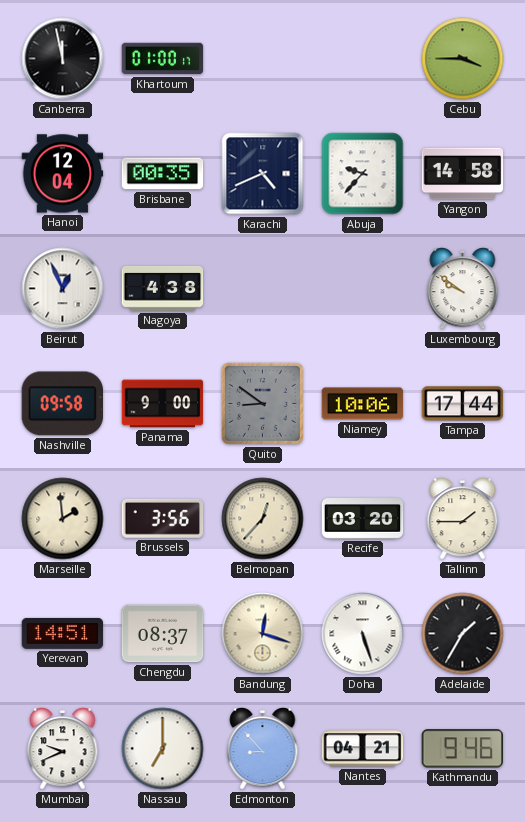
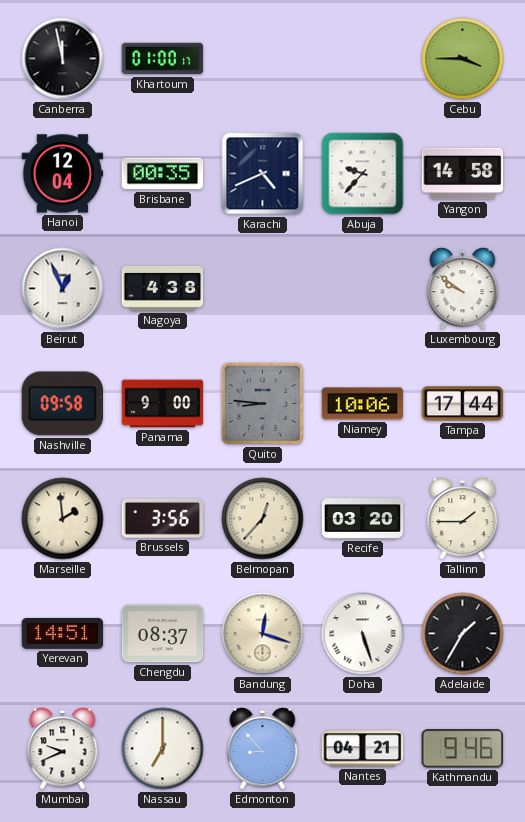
Quito: 8:51 -> 8:46 (262, 403)
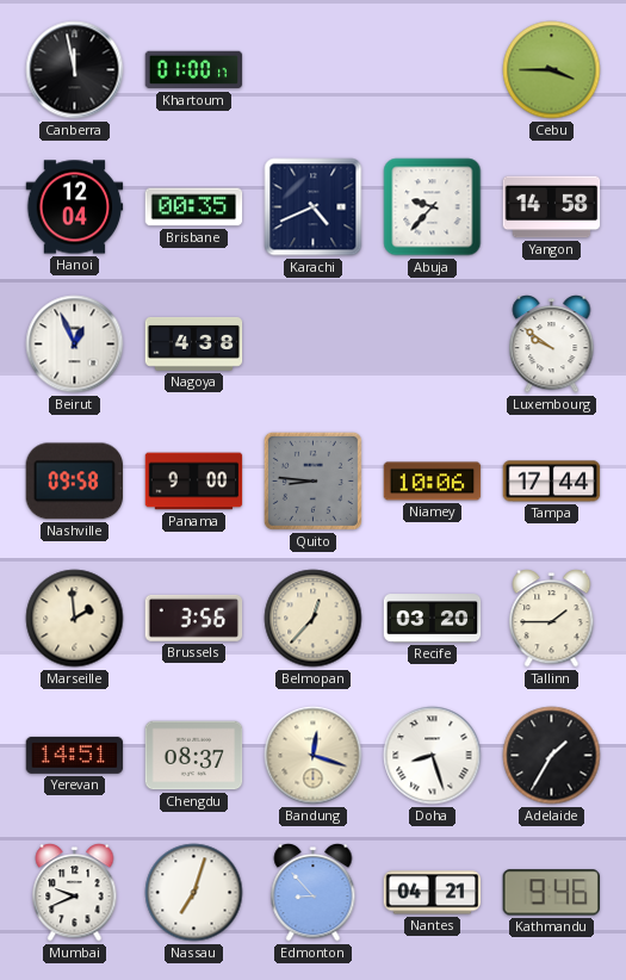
Doha: 5:27 -> 8:27 (433, 756)
Nassau: 7:00 -> 7:03 (194, 893)
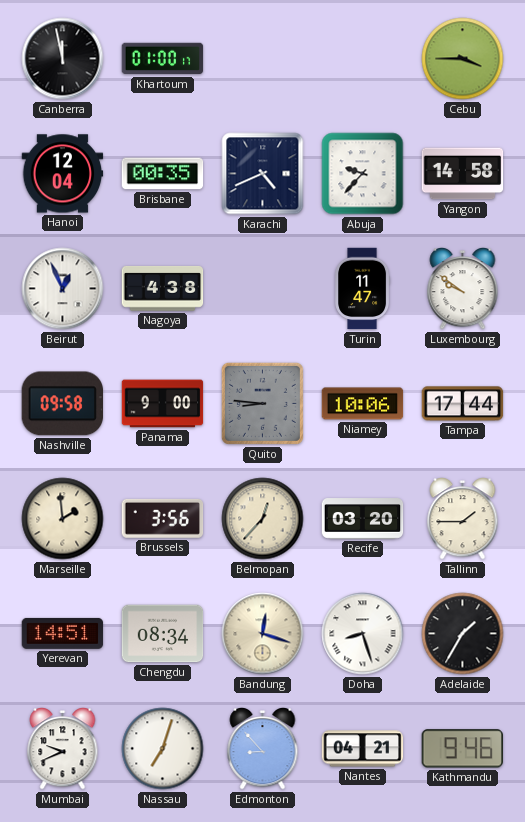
Turin: none -> 11:47 (362, 289)
Chengdu: 08:37 -> 08:34 (163, 634)
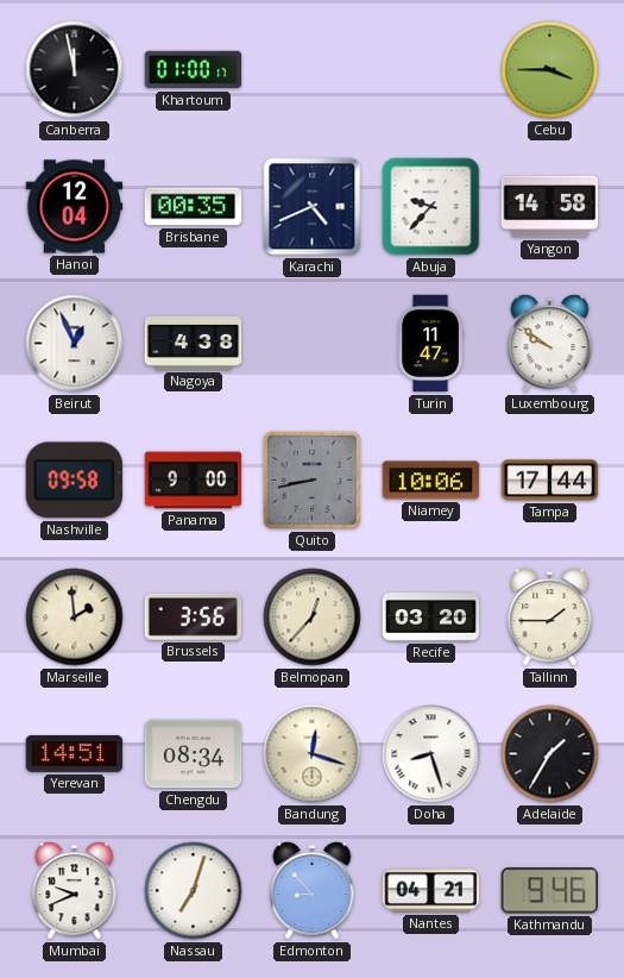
Quito: 8:46 -> 8:43 (311, 479)
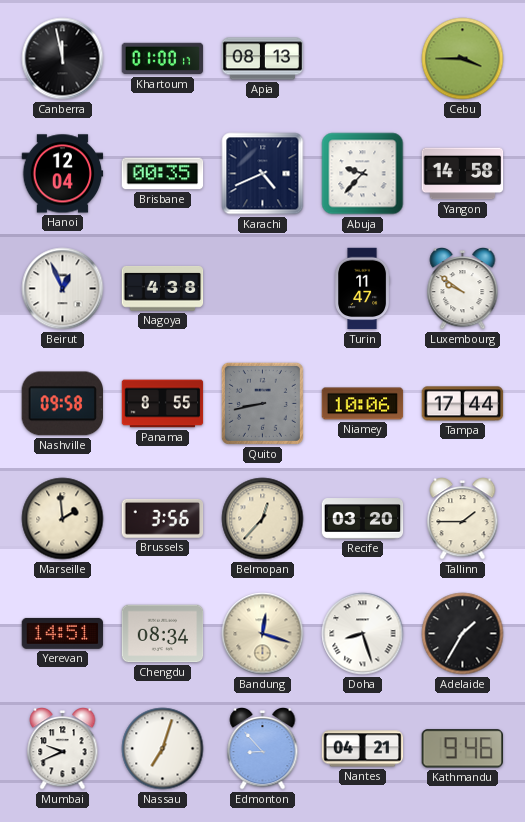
Apia: none -> 08:13 (263, 59)
Panama: 9:00 -> 8:55 (163, 404)
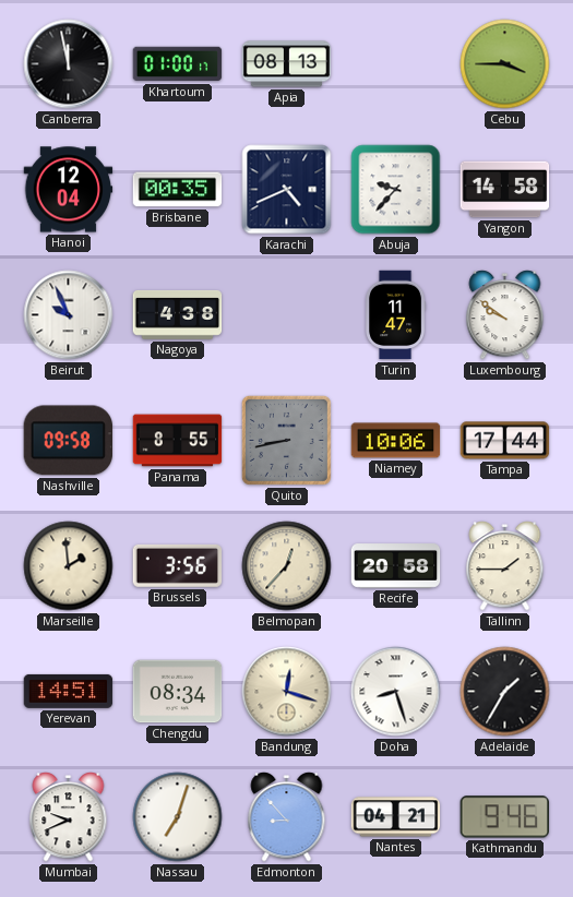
Beirut: 12:56 -> 9:56 (69, 315)
Recife: 03:20 -> 20:58 (396, 566)
